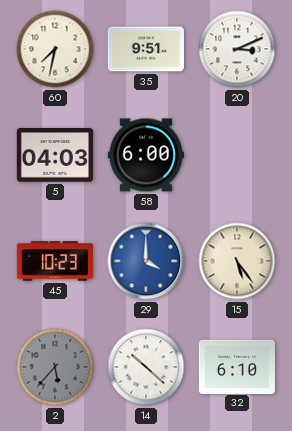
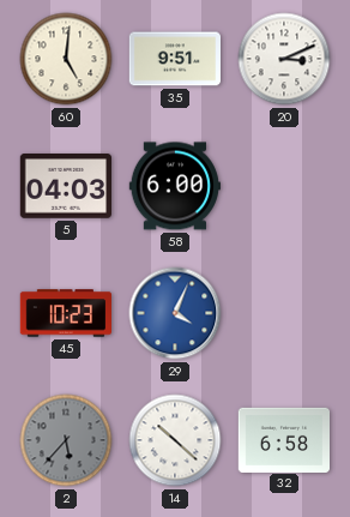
60: 7:32 -> 5:01 (66, 59)
29: 4:00 -> 4:04 (175, 313)
15: 5:24 -> none (237, 261)
32: 6:10 -> 6:58 (283, 439)
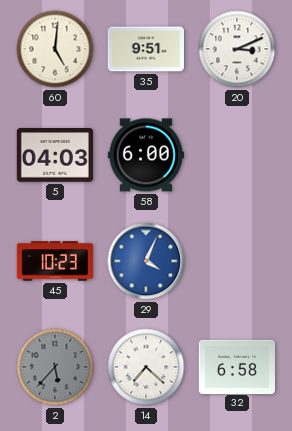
14: 10:22 -> 7:22 (146, 367)
